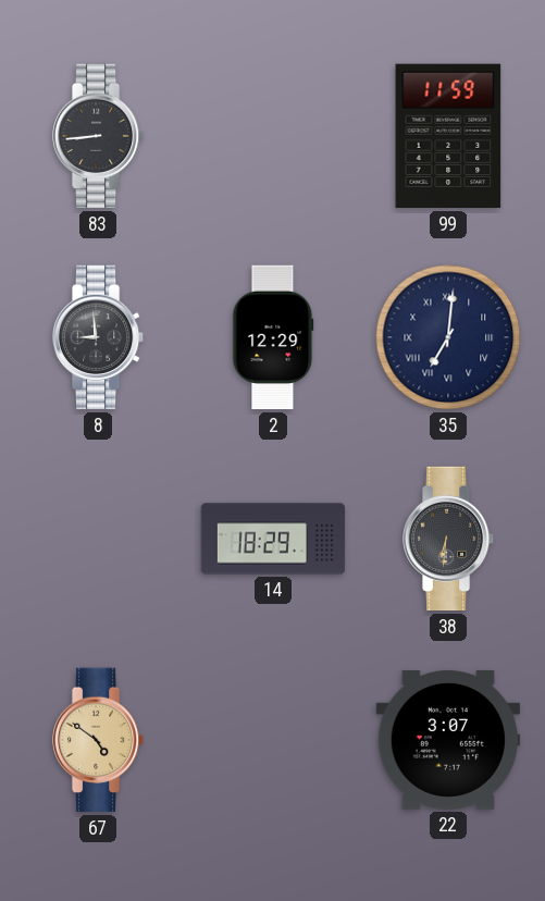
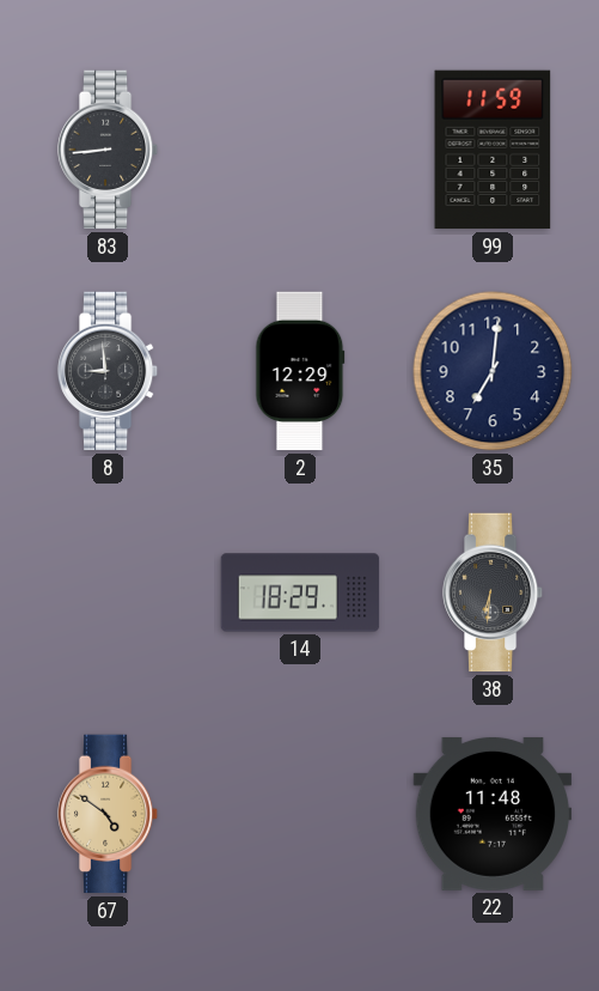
35 numerals: Roman -> Arabic (493, 371)
22: 3:07 -> 11:48 (493, 814)
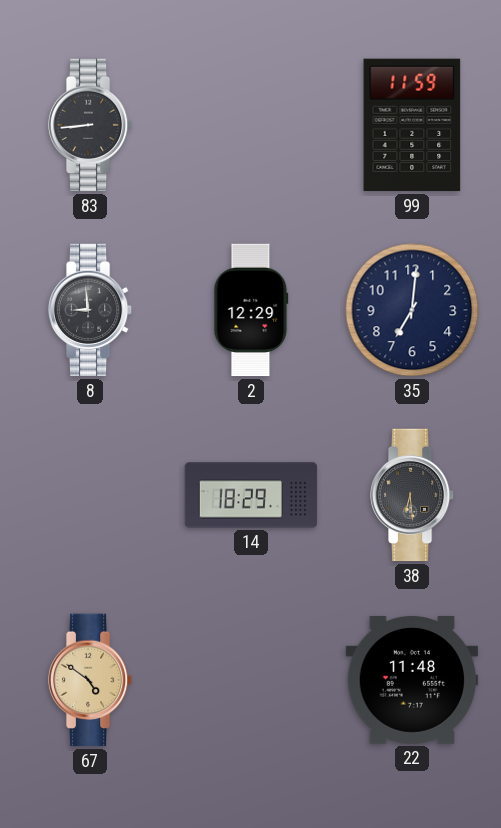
38: 6:31 -> 6:29 (412, 495)
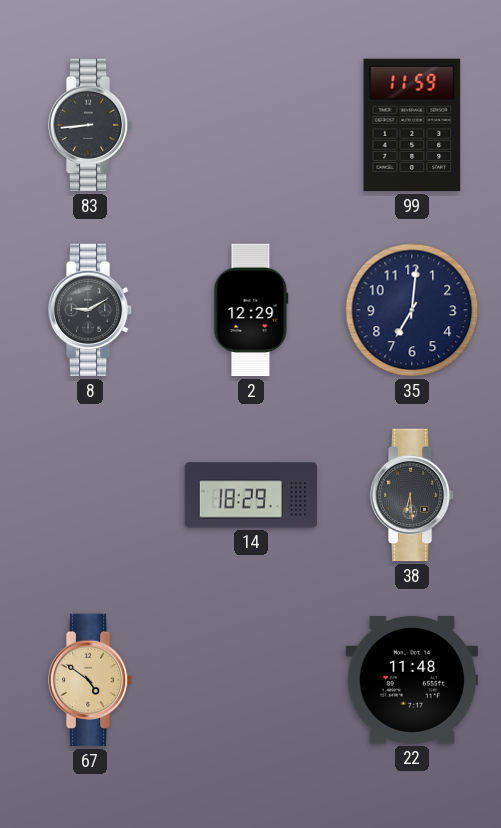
8: 8:59 -> 9:10 (90, 310)
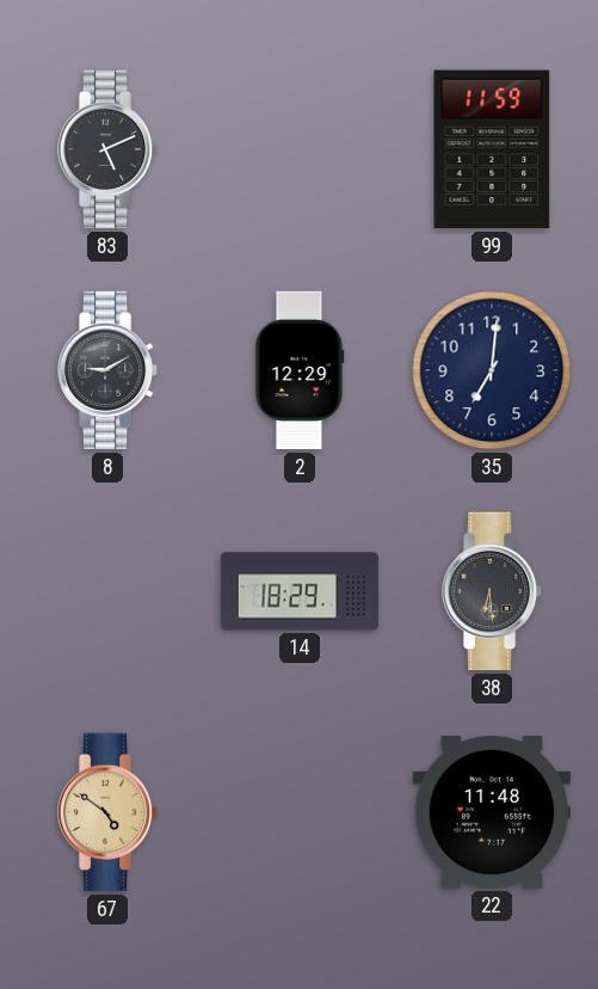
83: 8:44 -> 5:11 (107, 149)
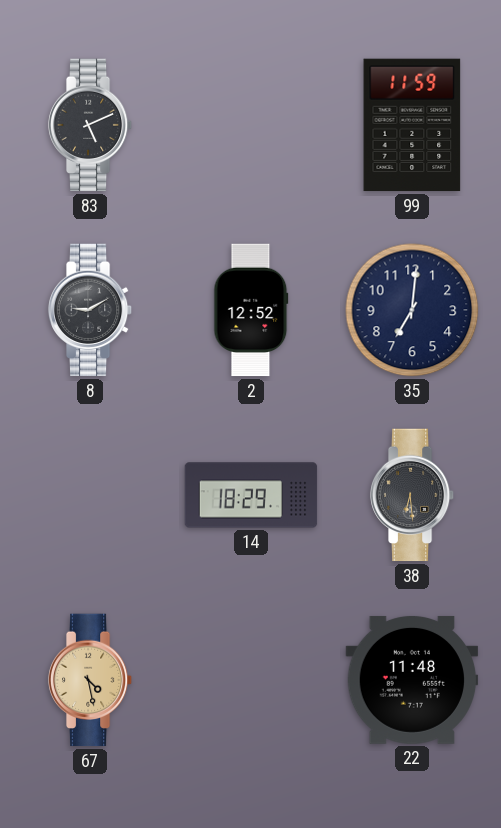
2: 12:29 -> 12:52 (251, 310)
67: 4:51 -> 4:28 (90, 680)
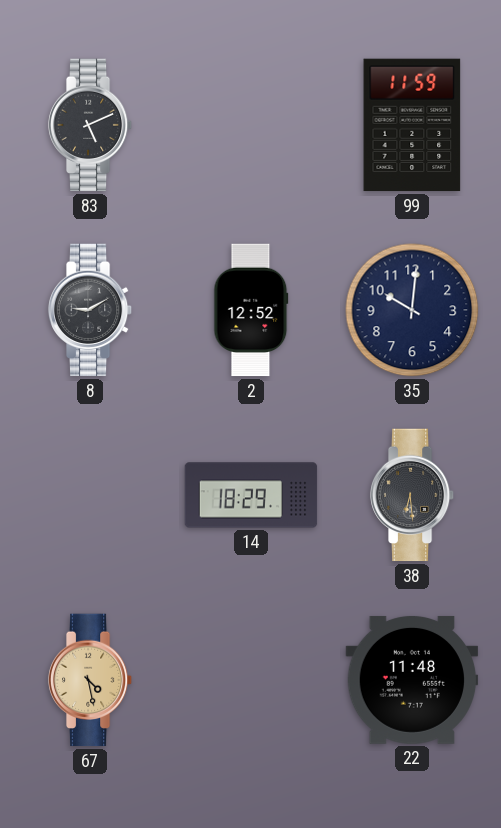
35: 7:01 -> 10:01 (412, 310)
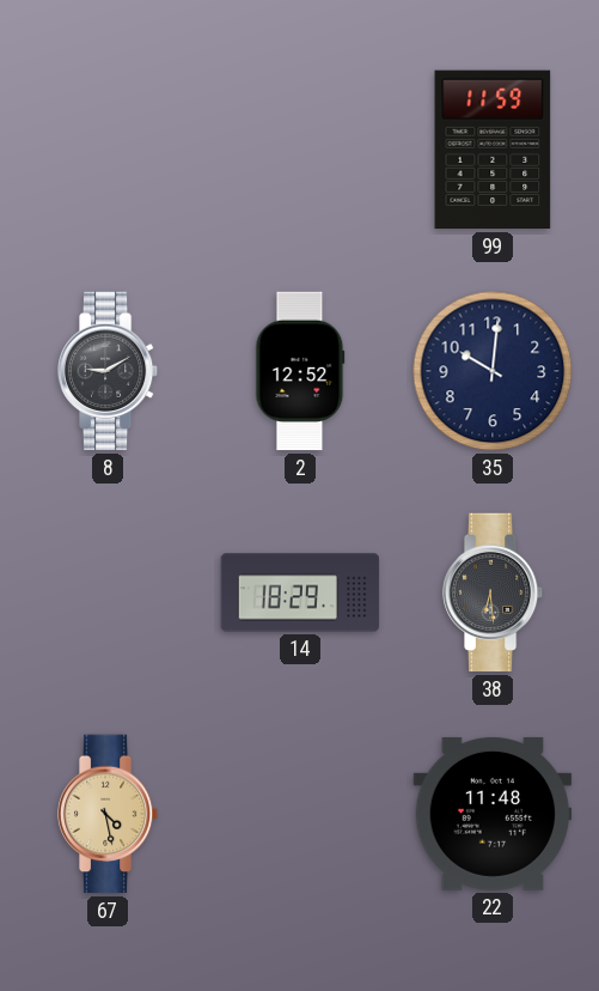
83: 5:11 -> none (90, 125)
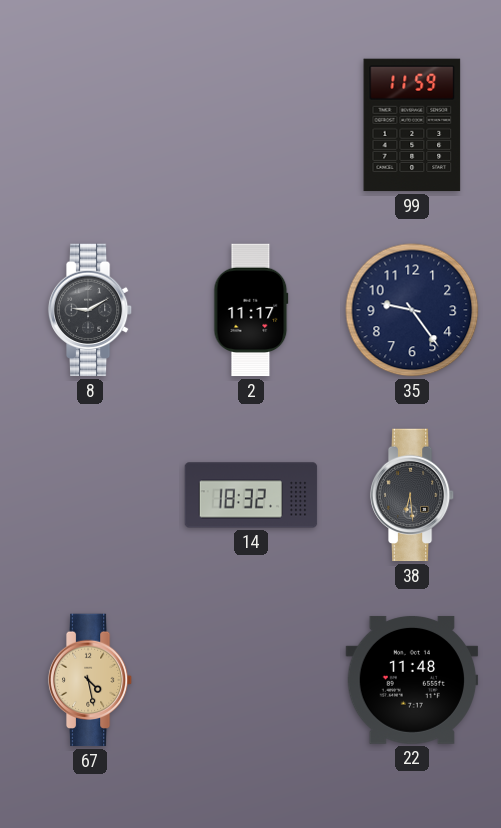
2: 12:52 -> 11:17 (251, 310)
35: 10:01 -> 9:24 (412, 310)
14: 18:29 -> 18:32 (251, 495)
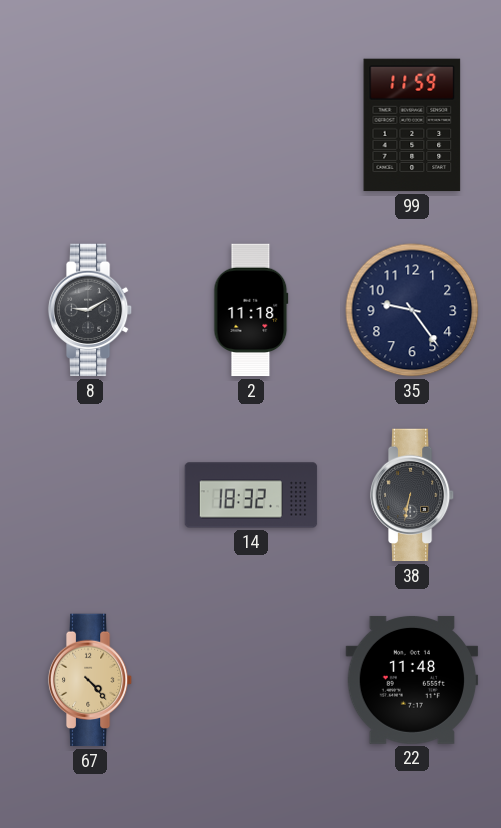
2: 11:17 -> 11:18 (251, 310)
38: 6:29 -> 6:32 (412, 495)
67: 4:28 -> 4:23 (90, 680)
